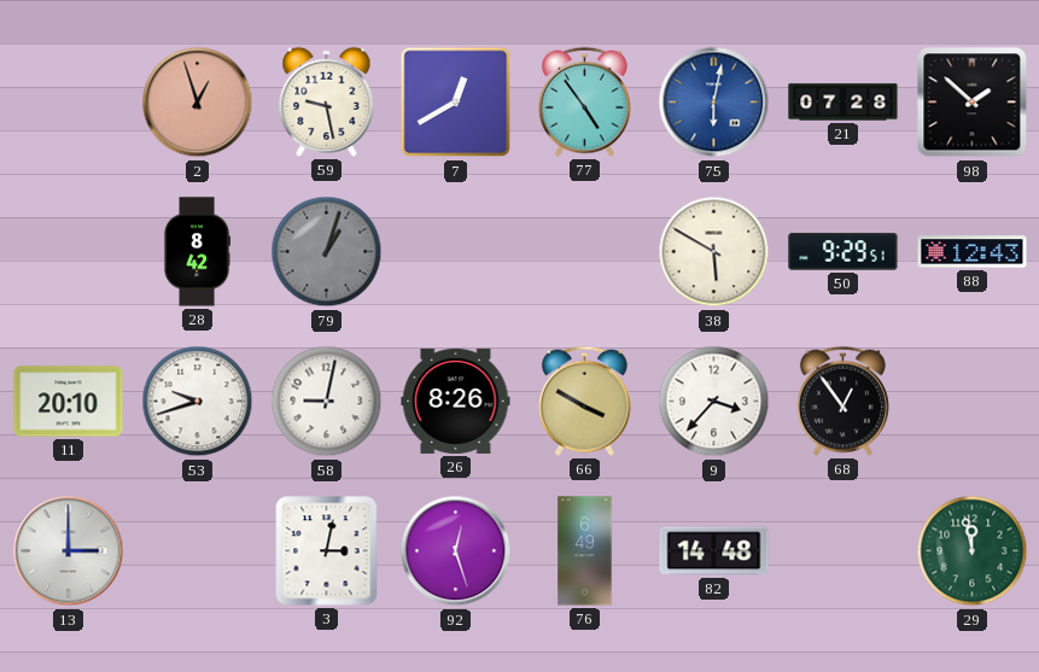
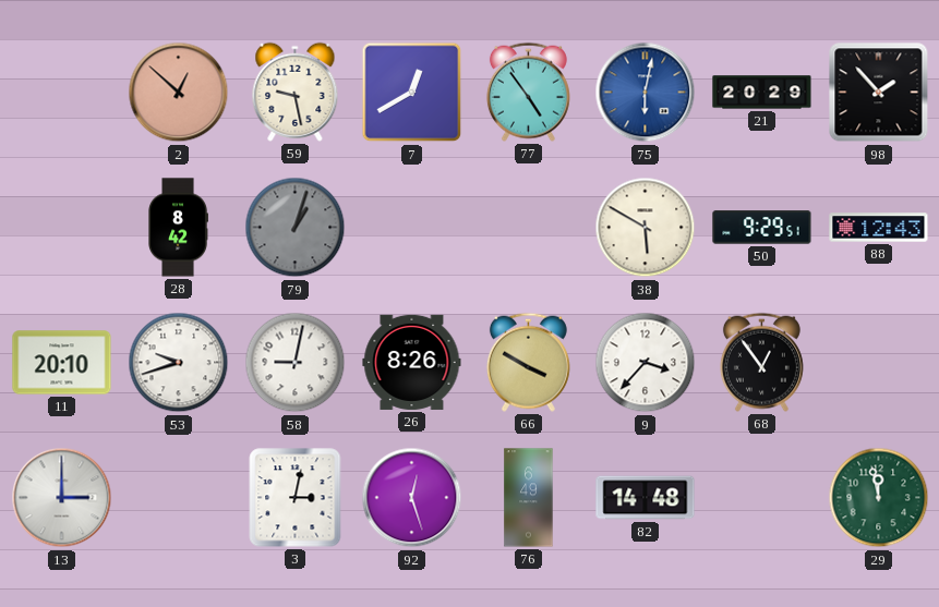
2: 12:57 -> 12:52 (179, 93)
21: 07:28 -> 20:29 (762, 93)
98: 1:52 -> 1:53 (879, 93)
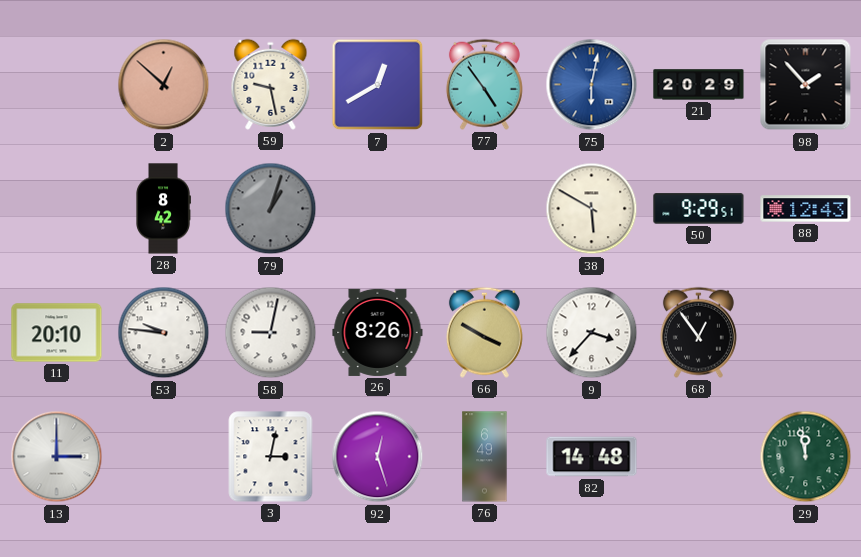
53: 9:42 -> 9:46 (164, 333)
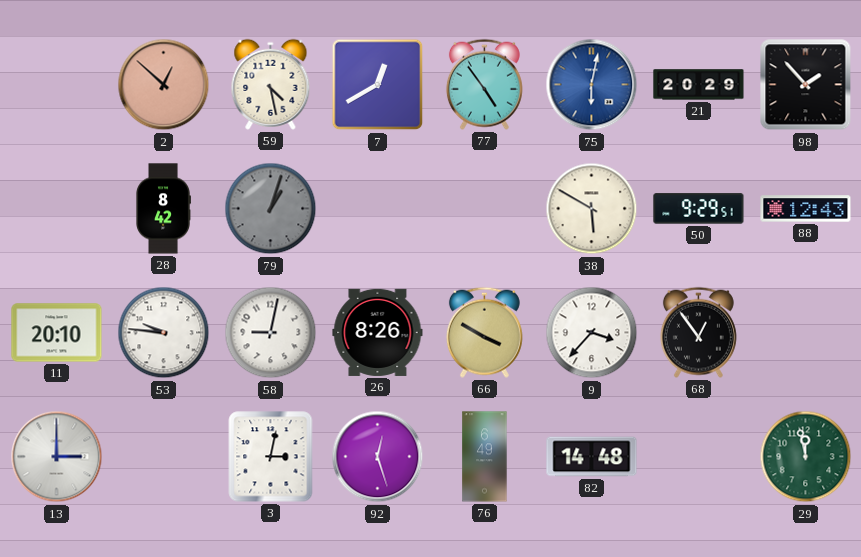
59: 9:28 -> 4:28 (271, 84)
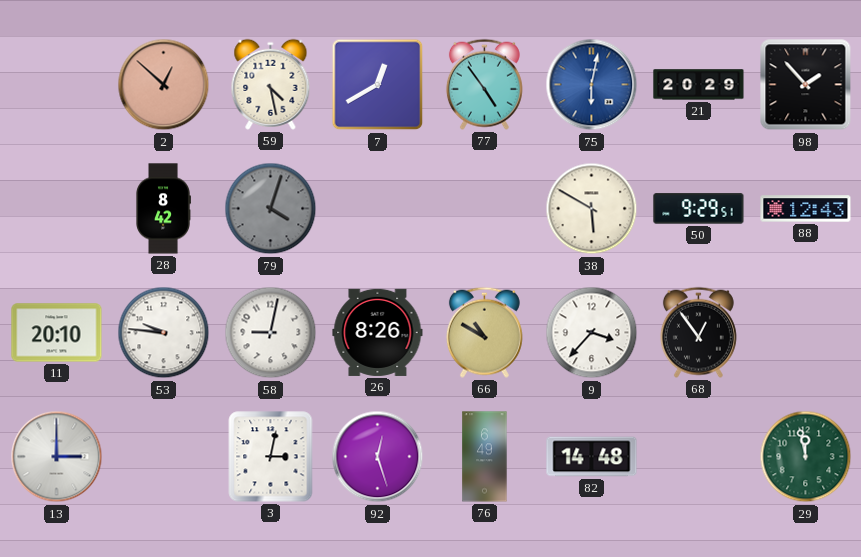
79: 1:03 -> 4:03 (271, 209)
66: 3:50 -> 10:50 (484, 332)
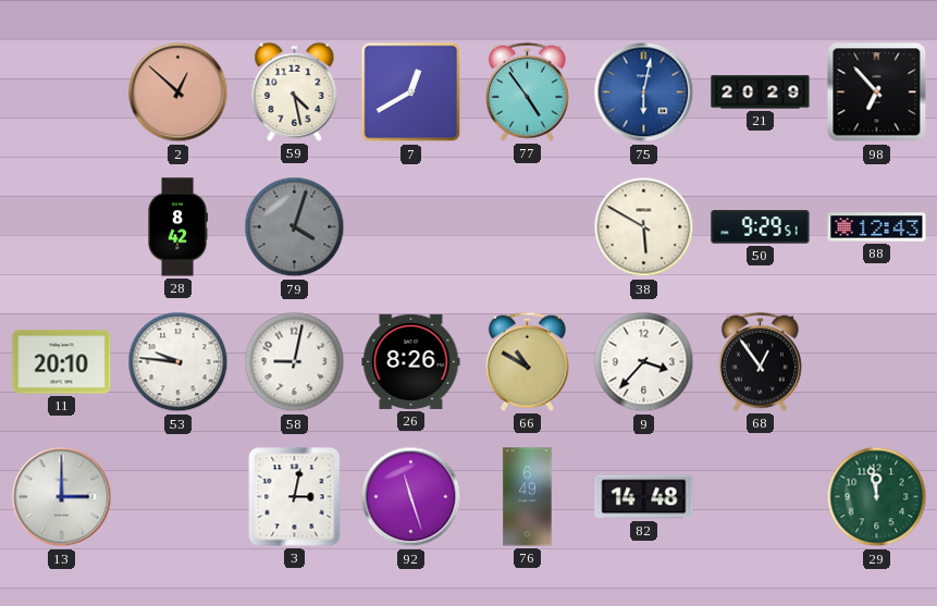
98: 1:53 -> 6:53 (877, 92)
92: 12:27 -> 11:27 (411, 497)
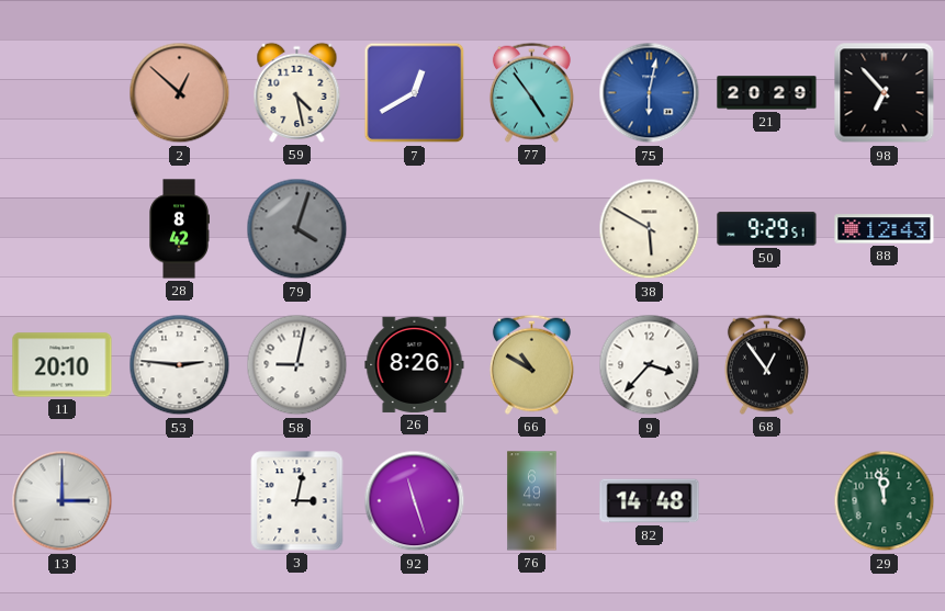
53: 9:46 -> 2:46 (180, 365)
